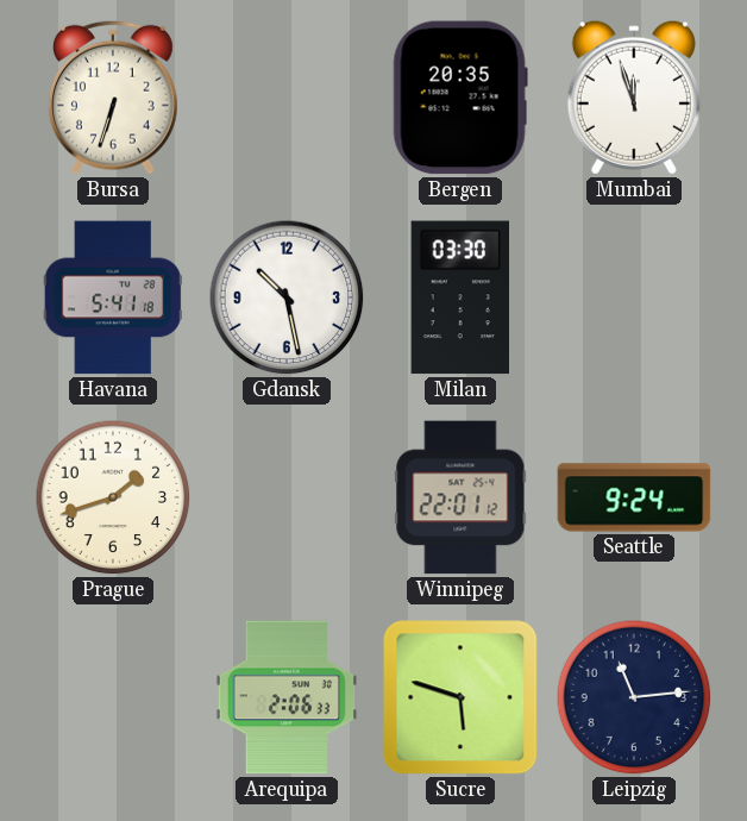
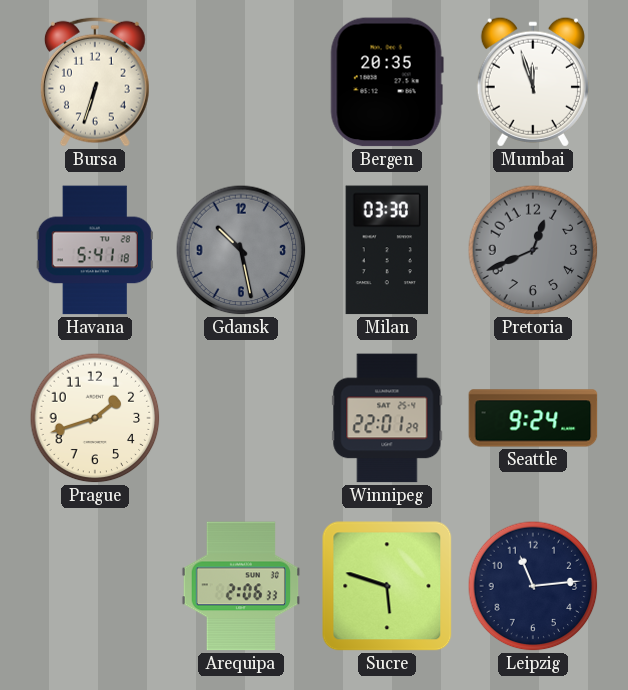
Gdansk dial: white -> grey (241, 250)
Pretoria: none -> 12:41 (533, 250)
Winnipeg: 22:01:12 -> 22:01:29 (387, 418)
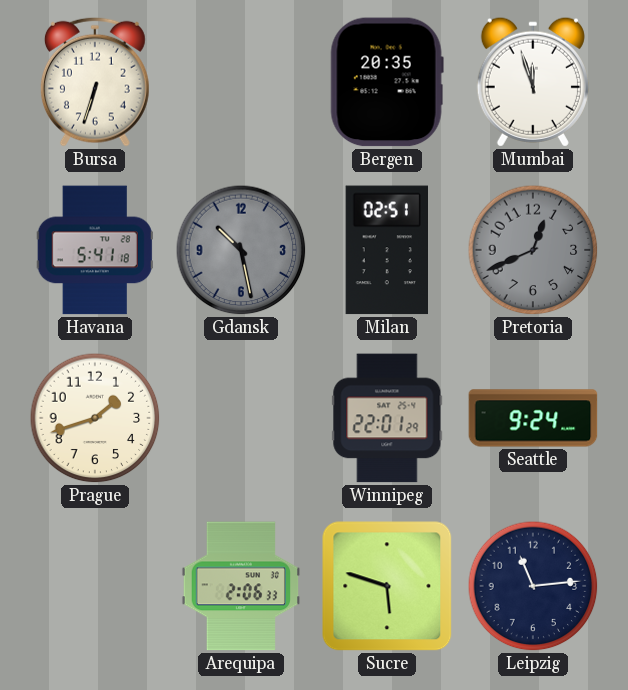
Milan: 03:30 -> 02:51 (386, 250)
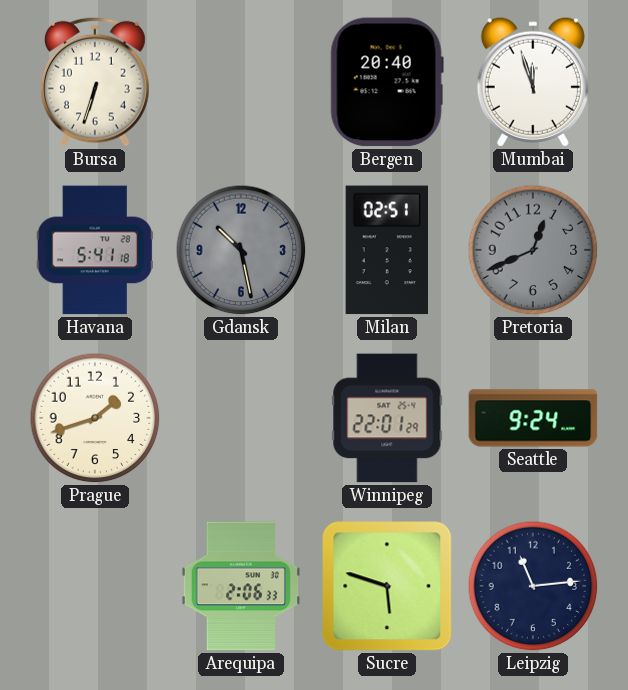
Bergen: 20:35 -> 20:40 (387, 82)
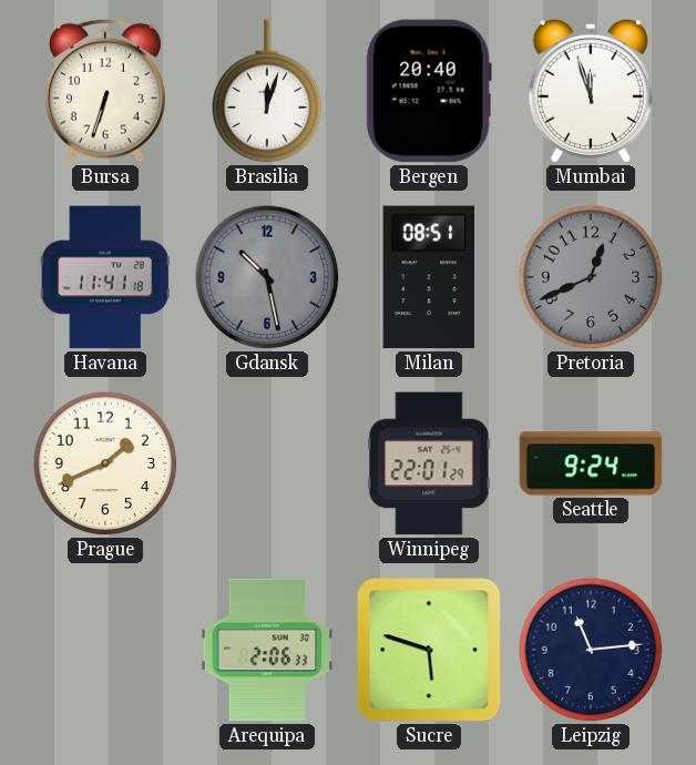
Brasilia: none -> 12:03 (267, 92)
Havana: 5:41 -> 11:41 (105, 277)
Milan: 02:51 -> 08:51 (428, 277)
Prague: 1:42 -> 1:41 (105, 463)
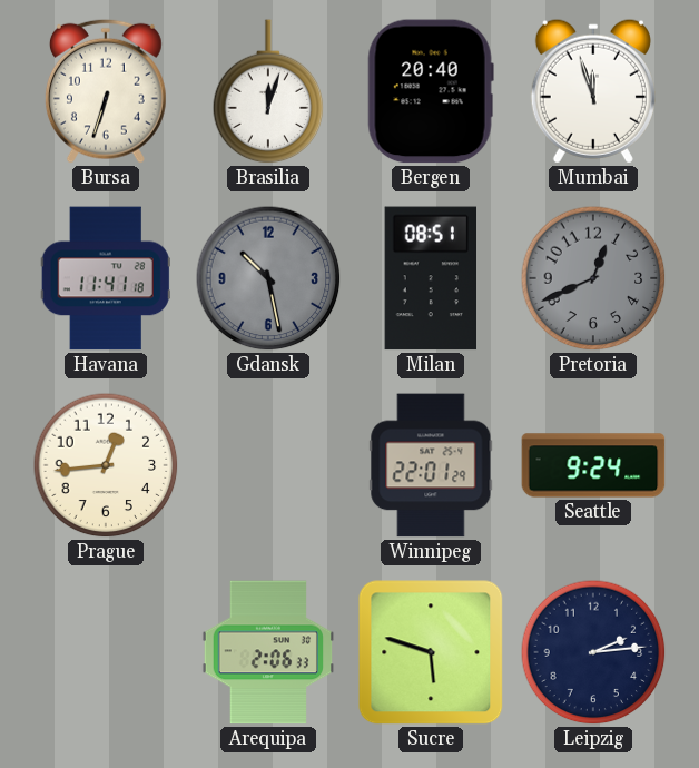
Prague: 1:41 -> 12:44 (106, 465)
Leipzig: 11:14 -> 2:14 (593, 652)
